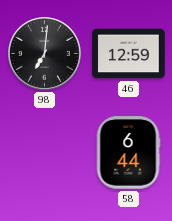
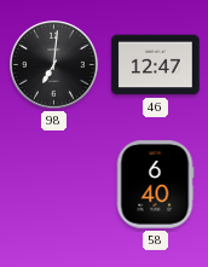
46: 12:59 -> 12:47 (156, 65)
58: 6:44 -> 6:40 (155, 185)
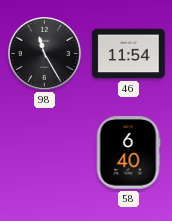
98: 7:01 -> 11:25 (45, 54)
46: 12:47 -> 11:54 (129, 54)
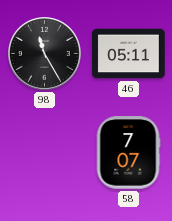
46: 11:54 -> 05:11 (129, 54)
58: 6:40 -> 7:07 (128, 153)
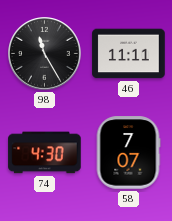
46: 05:11 -> 11:11 (129, 54)
74: none -> 4:30 (45, 153)
